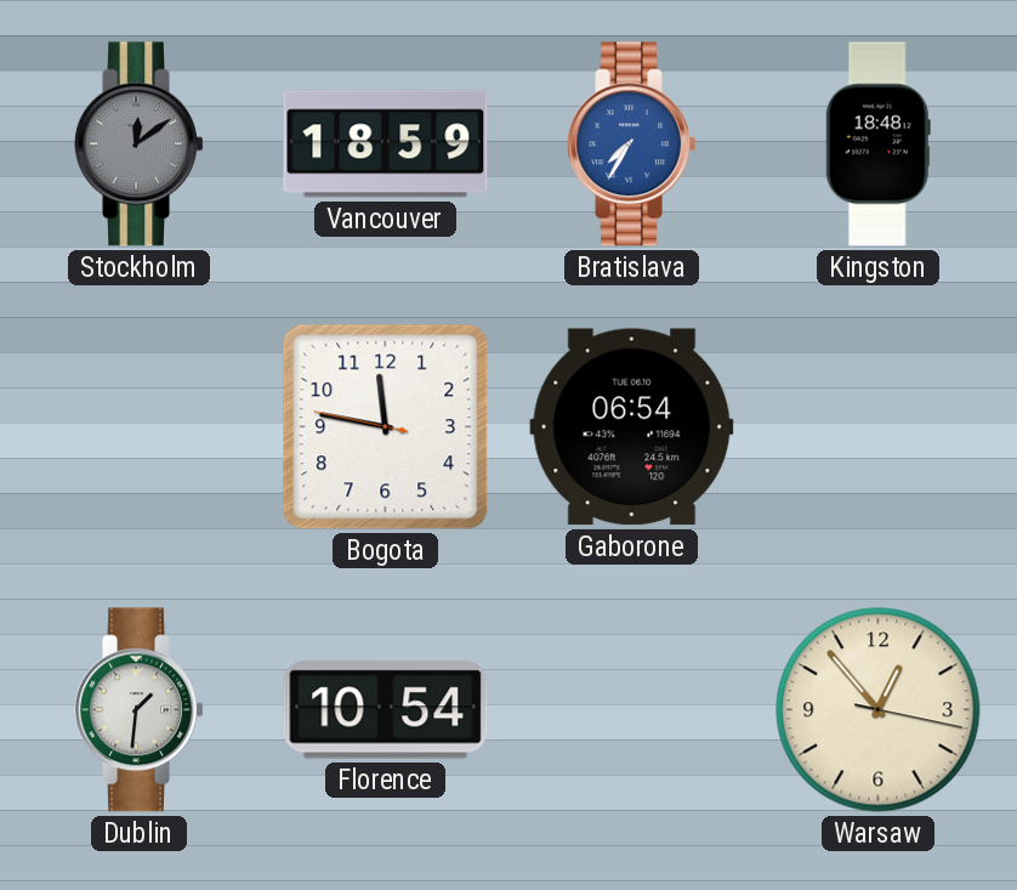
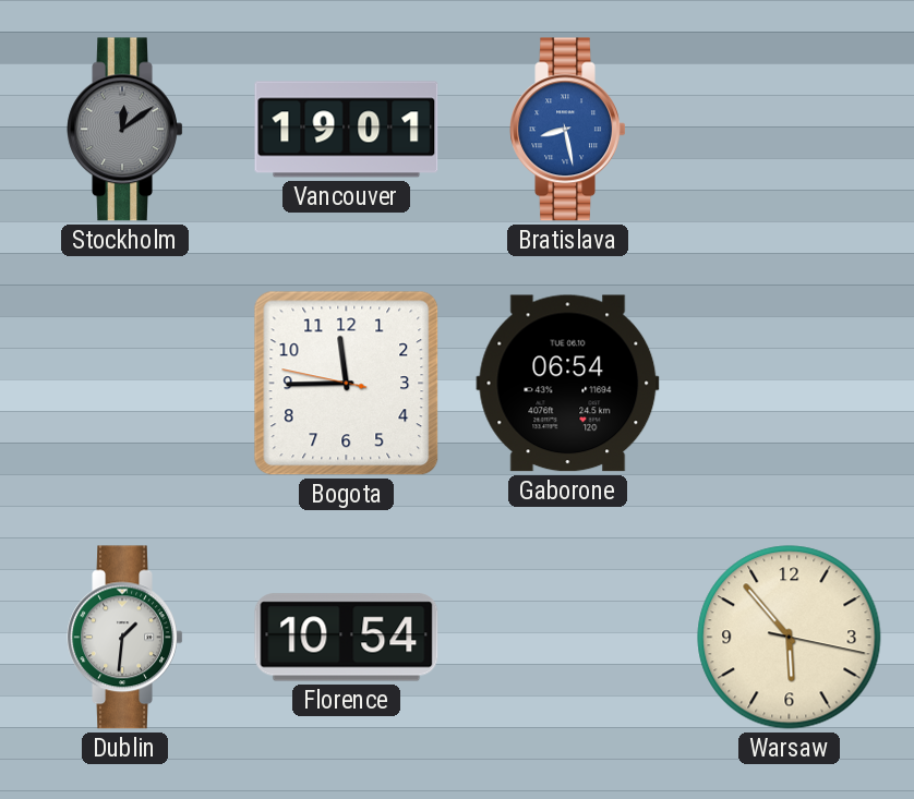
Vancouver: 18:59 -> 19:01 (347, 130)
Bratislava: 7:35 -> 8:28 (568, 130)
Kingston: 18:48 -> none (877, 144)
Bogota: 11:46 -> 11:44 (347, 384)
Warsaw: 12:53 -> 5:53 (790, 638)
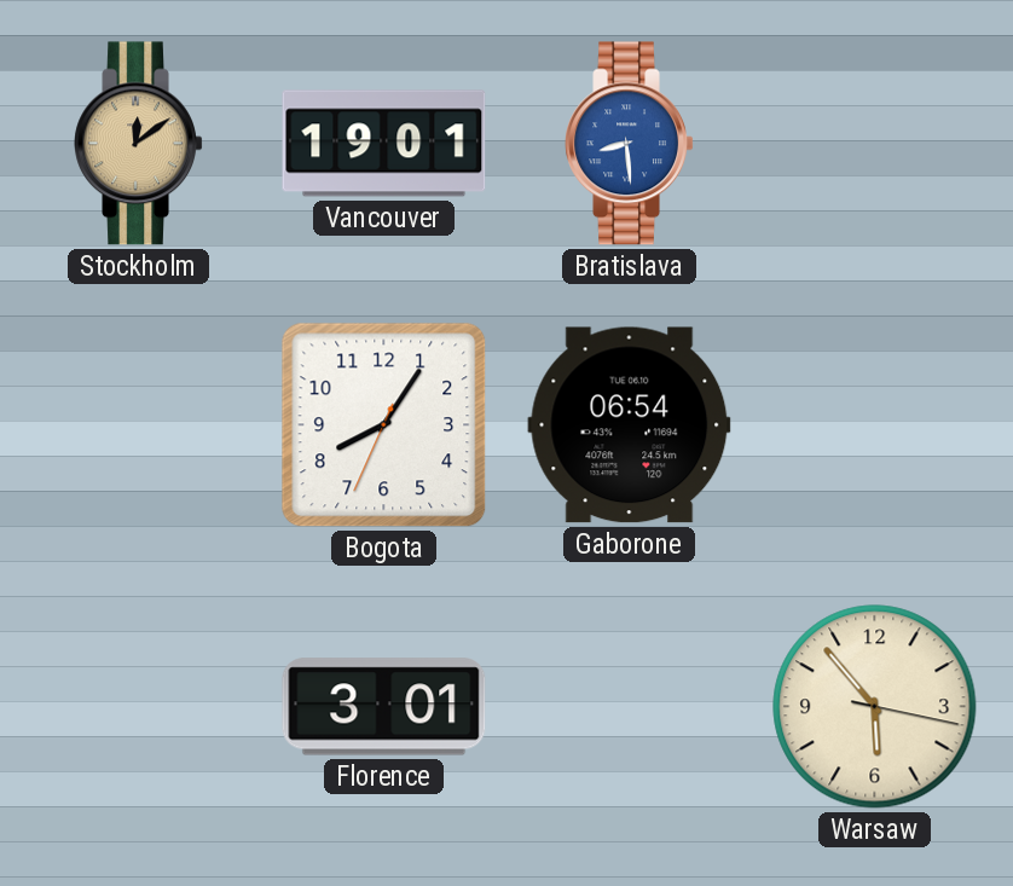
Stockholm dial: grey -> champagne (139, 144)
Bratislava: 8:28 -> 8:29 (630, 144)
Bogota: 11:44 -> 8:05 (384, 425)
Dublin: 1:31 -> none (125, 638)
Florence: 10:54 -> 3:01 (384, 707)
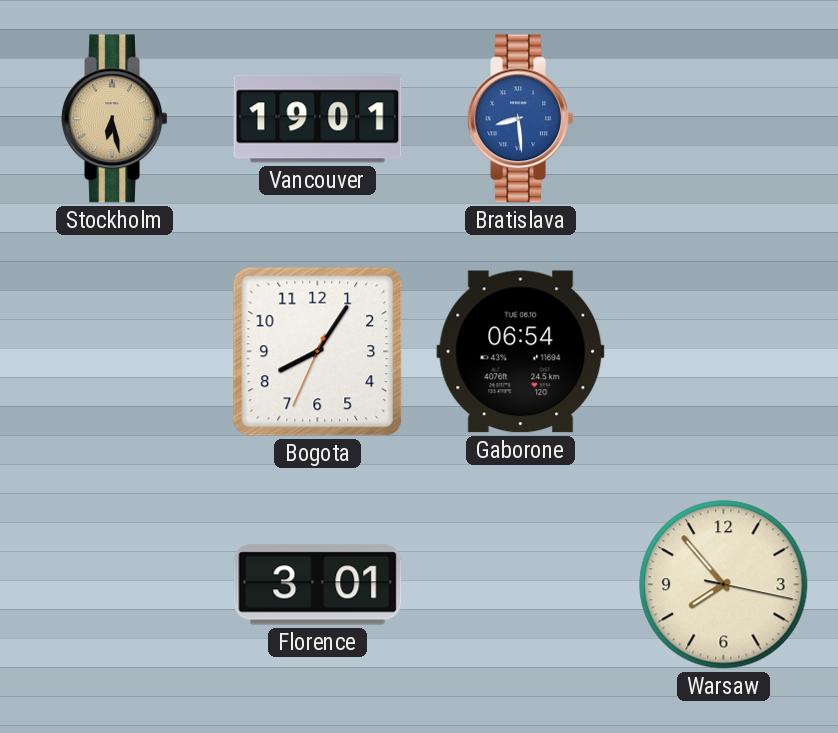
Stockholm: 12:09 -> 6:28 (115, 119)
Warsaw: 5:53 -> 7:53 (724, 585)
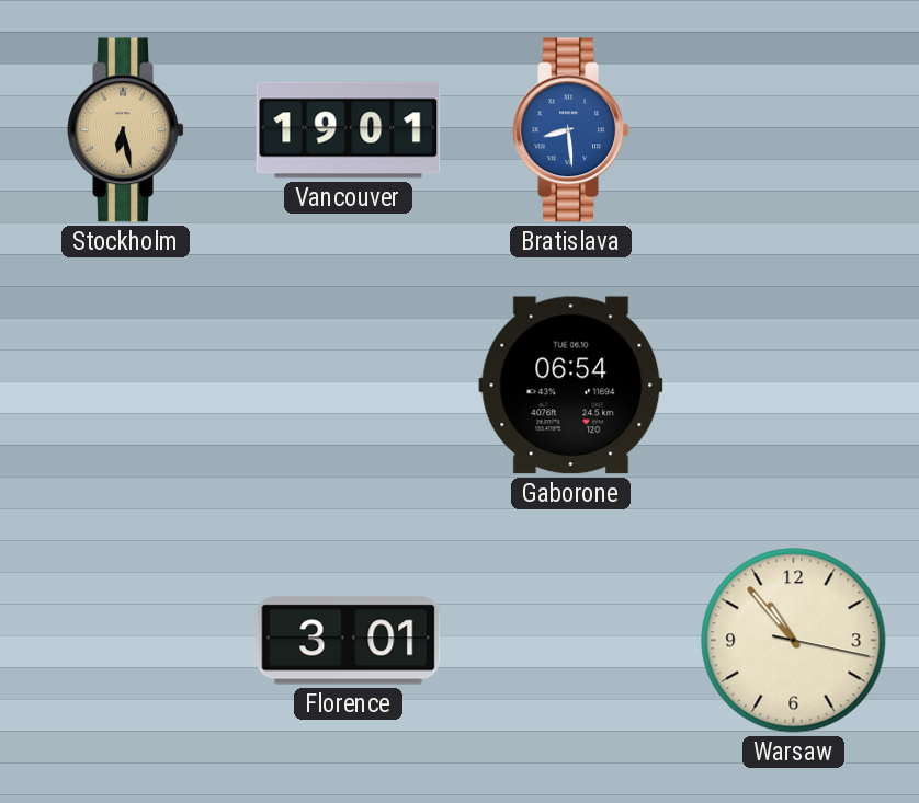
Bogota: 8:05 -> none (318, 352)
Warsaw: 7:53 -> 10:53 (794, 641)
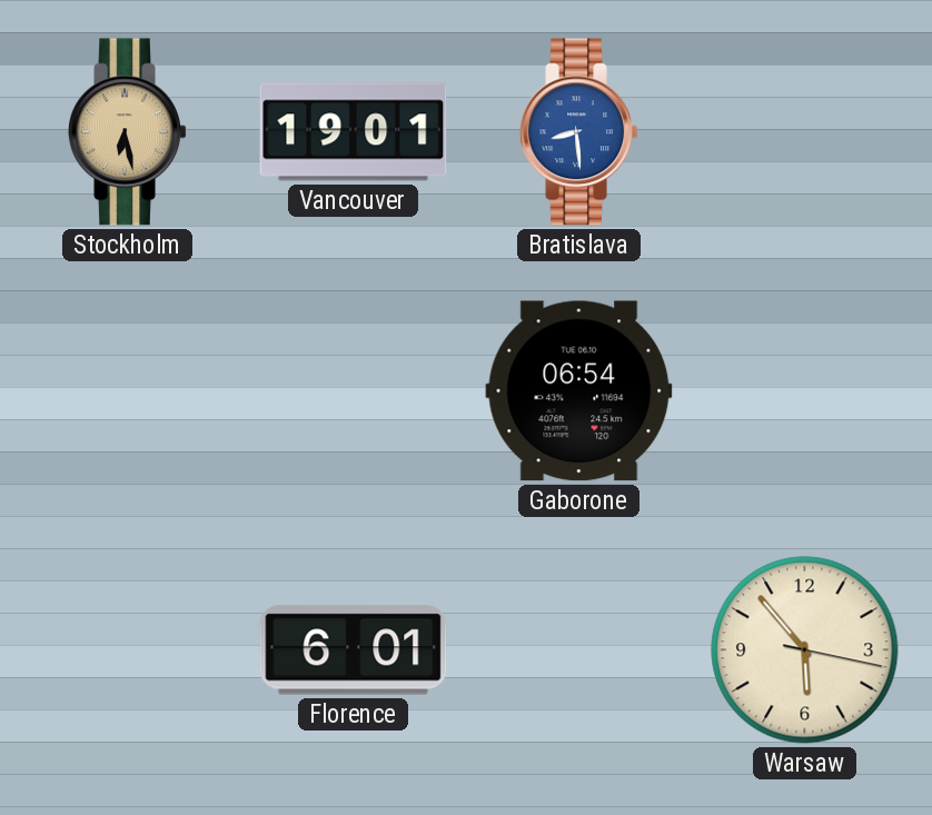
Florence: 3:01 -> 6:01 (354, 650)
Warsaw: 10:53 -> 5:53 (805, 650)
